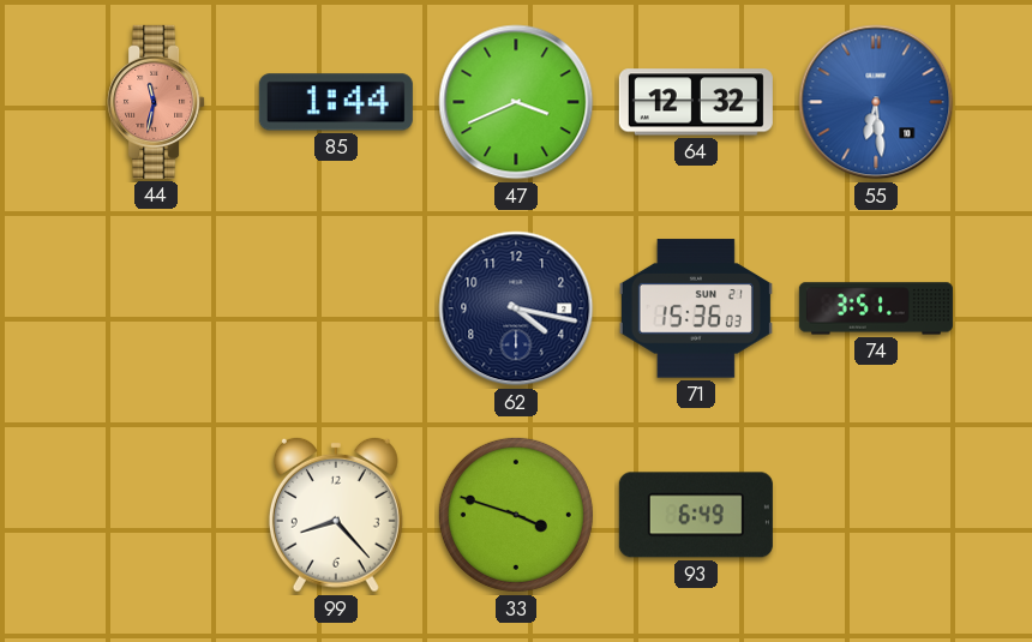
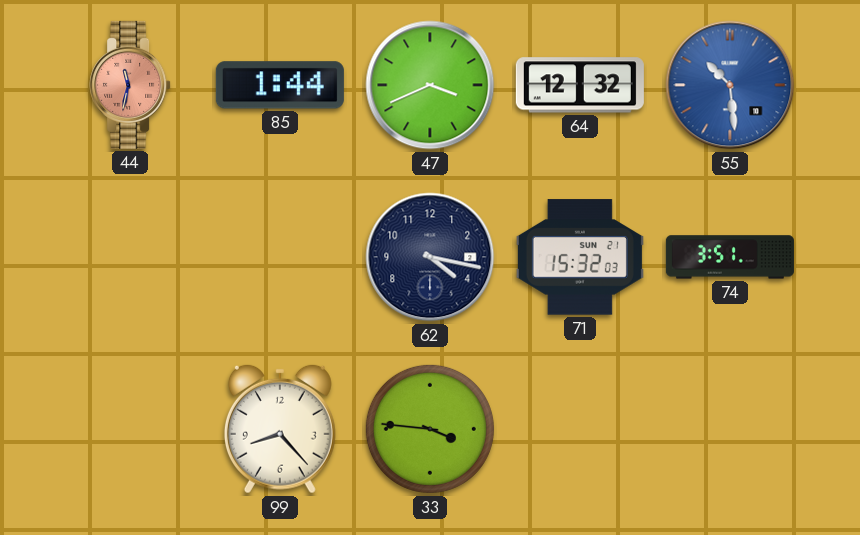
55: 6:29 -> 10:29 (730, 85)
71: 15:36 -> 15:32 (580, 257)
33: 3:48 -> 3:46 (430, 429)
93: 6:49 -> none (696, 515)
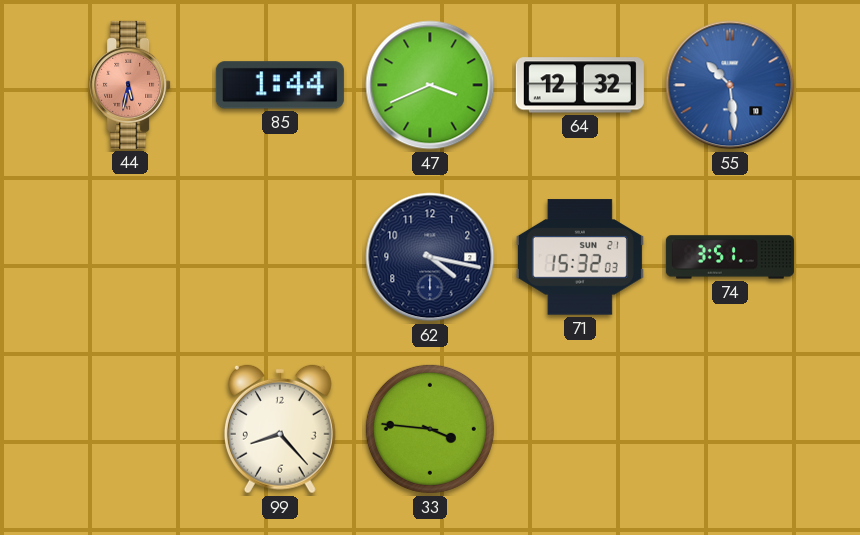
44: 11:32 -> 5:32 (130, 85)
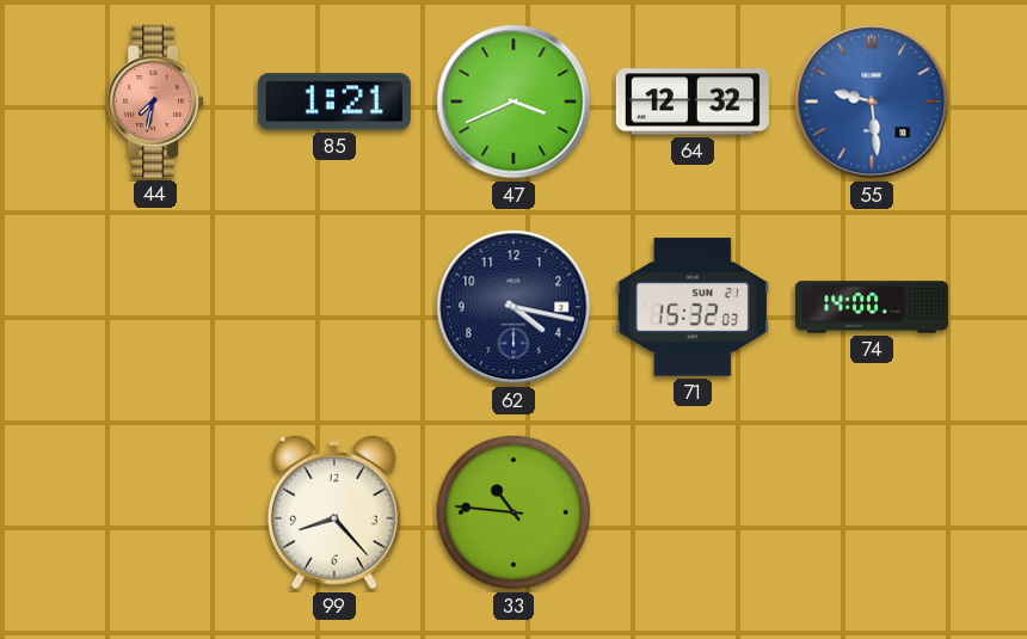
44: 5:32 -> 7:32 (155, 102)
85: 1:44 -> 1:21 (334, 102)
55: 10:29 -> 9:29 (872, 102)
74: 3:51 -> 14:00 (872, 307)
33: 3:46 -> 10:46 (513, 512)
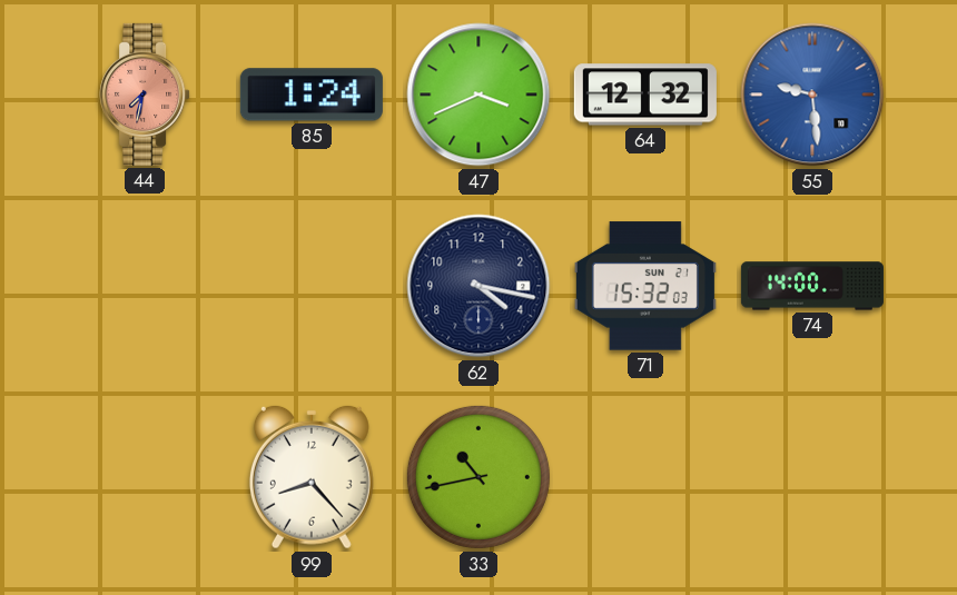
85: 1:21 -> 1:24 (312, 95)
33: 10:46 -> 10:43 (478, 477)
